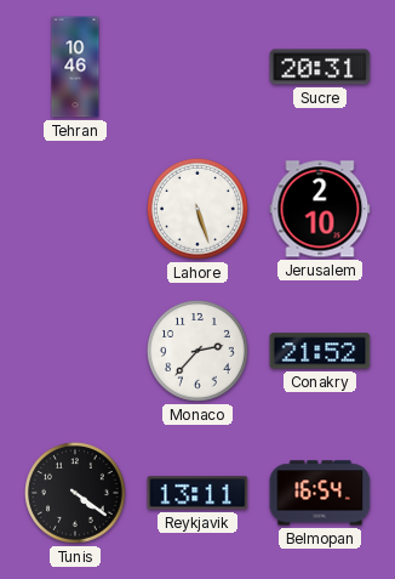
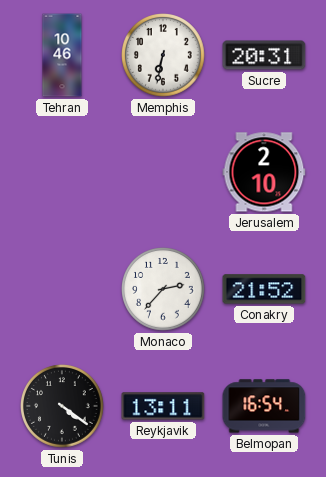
Memphis: none -> 6:32 (164, 56)
Lahore: 5:27 -> none (199, 210)
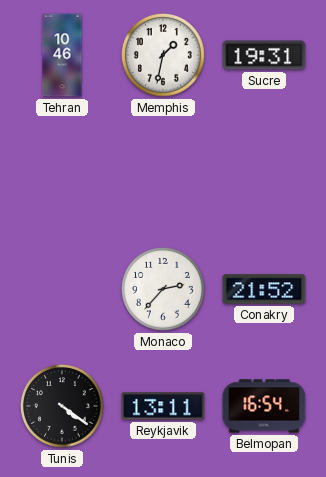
Memphis: 6:32 -> 1:32 (164, 56)
Sucre: 20:31 -> 19:31 (264, 55)
Jerusalem: 2:10 -> none (264, 172)
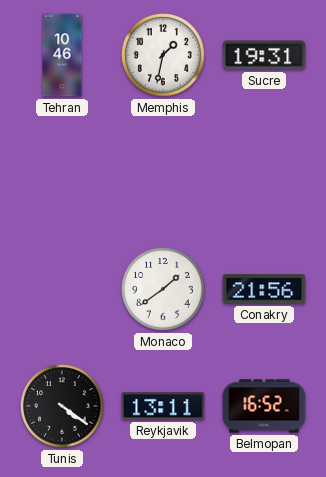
Monaco: 2:37 -> 1:39 (164, 290)
Conakry: 21:52 -> 21:56 (264, 289)
Belmopan: 16:54 -> 16:52 (264, 406)
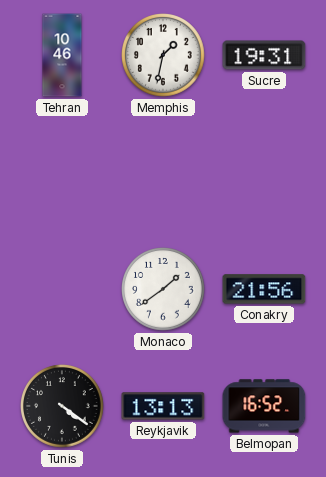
Reykjavik: 13:11 -> 13:13 (163, 406)
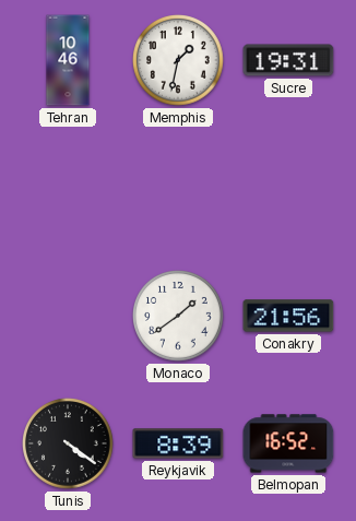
Reykjavik: 13:13 -> 8:39 (178, 443)
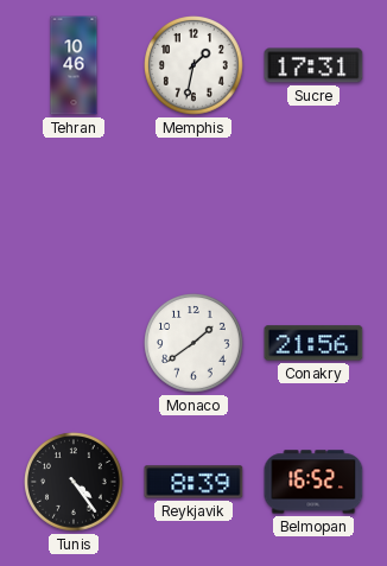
Sucre: 19:31 -> 17:31 (313, 65)
Tunis: 4:21 -> 4:24 (75, 483)
